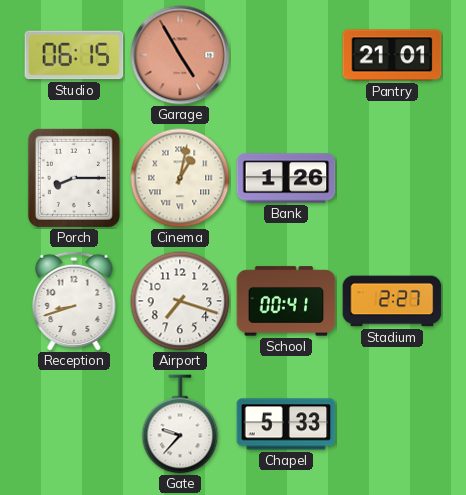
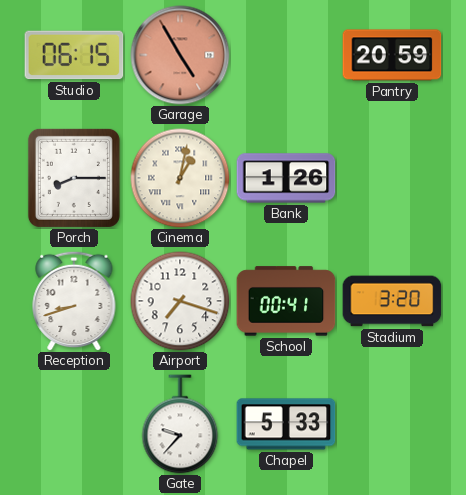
Pantry: 21:01 -> 20:59 (392, 55)
Stadium: 2:27 -> 3:20 (392, 301)
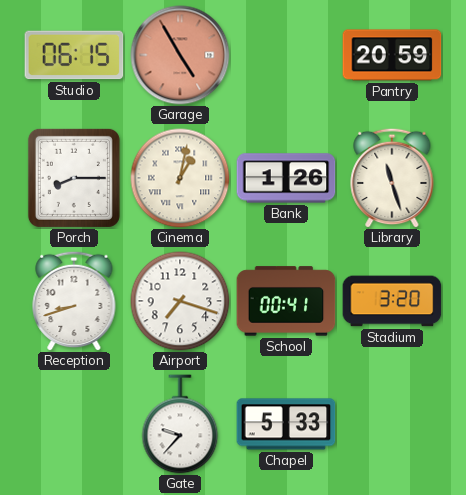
Library: none -> 11:27 (392, 178)
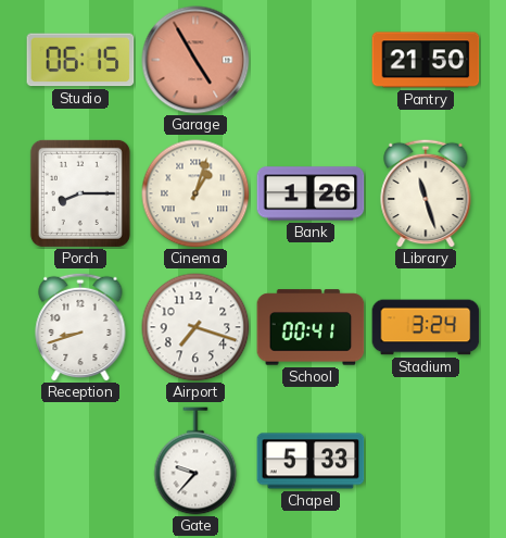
Pantry: 20:59 -> 21:50 (426, 60)
Cinema: 1:02 -> 1:03 (195, 193)
Stadium: 3:20 -> 3:24 (426, 327)
